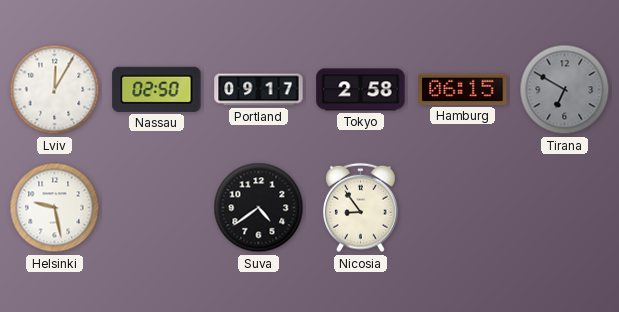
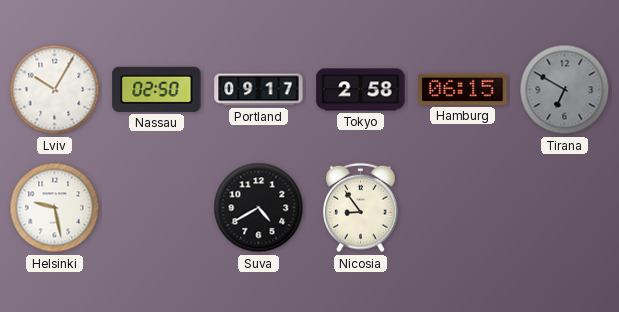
Lviv: 12:05 -> 10:05 (55, 90)
Suva: 4:39 -> 4:40 (259, 208)
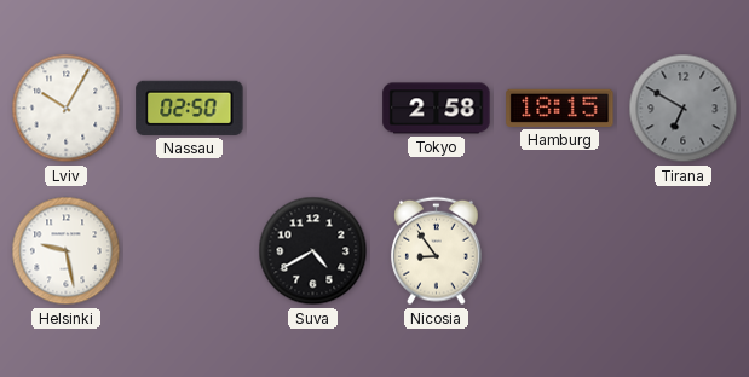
Portland: 09:17 -> none (259, 90)
Hamburg: 06:15 -> 18:15 (560, 108)
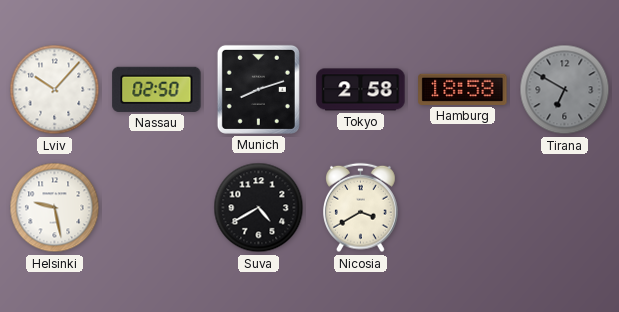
Lviv: 10:05 -> 10:07 (55, 90)
Munich: none -> 8:12 (258, 89)
Hamburg: 18:15 -> 18:58 (463, 89)
Nicosia: 8:54 -> 3:40 (361, 208)
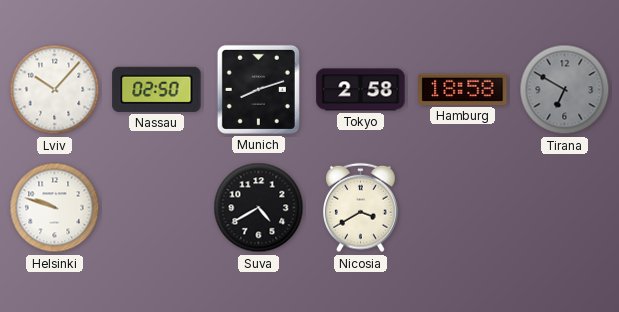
Helsinki: 9:28 -> 9:48 (55, 208)
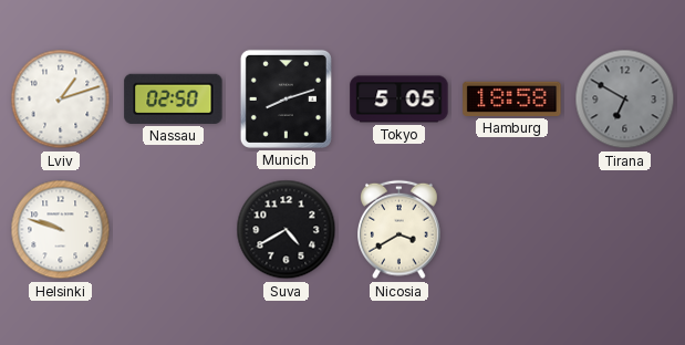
Lviv: 10:07 -> 1:12 (61, 100)
Tokyo: 2:58 -> 5:05 (399, 100)
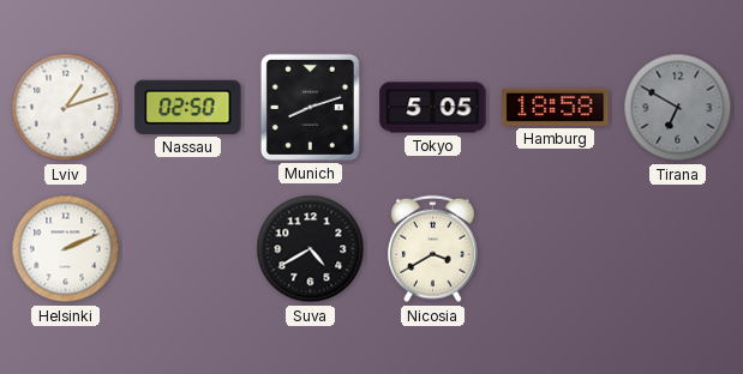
Helsinki: 9:48 -> 2:11 (66, 249)
